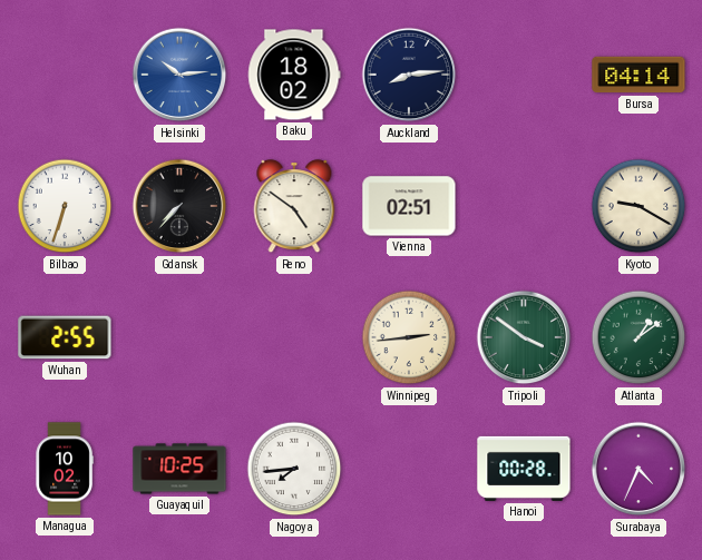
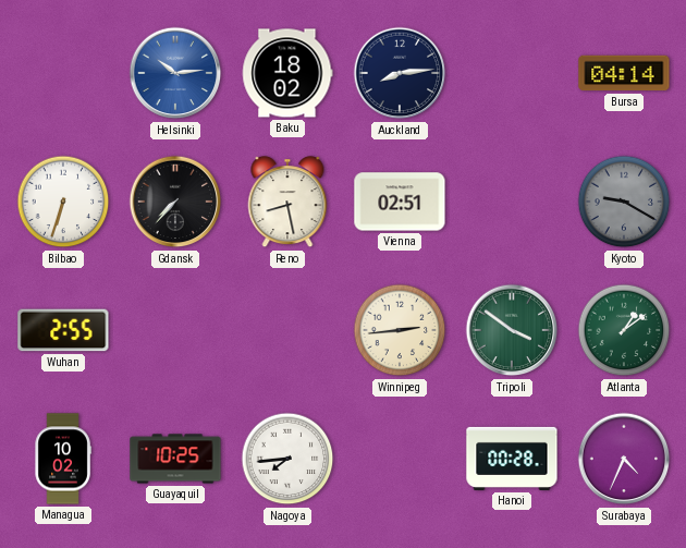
Reno: 4:51 -> 8:28 (287, 203)
Kyoto dial: cream -> grey (624, 202)
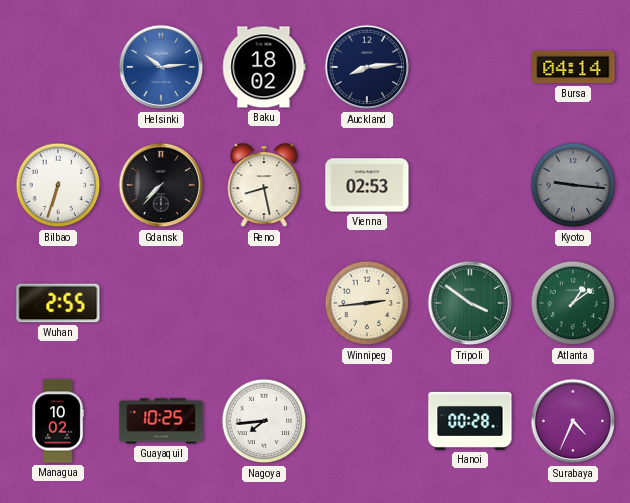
Vienna: 02:51 -> 02:53 (367, 185)
Kyoto: 9:20 -> 9:16 (573, 185)
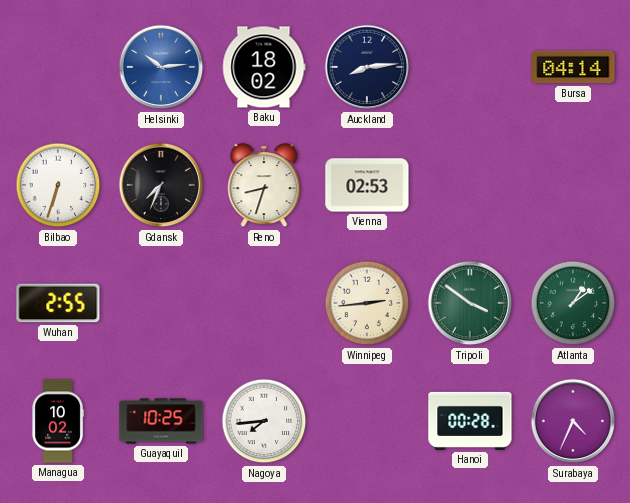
Gdansk: 7:37 -> 7:34 (161, 185)
Reno: 8:28 -> 8:33 (264, 186)
Kyoto: 9:16 -> none (573, 185)
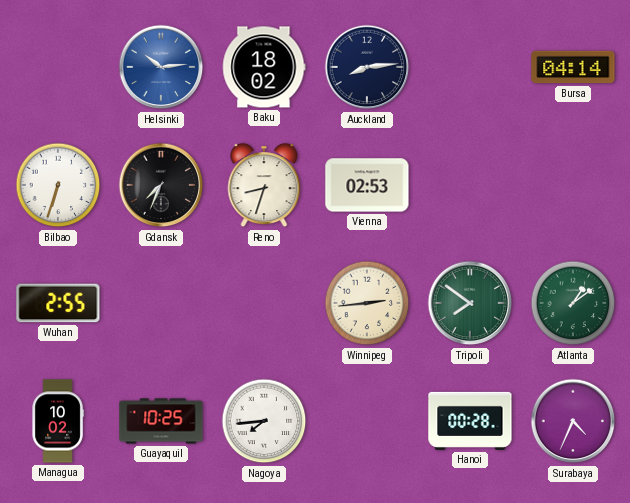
Tripoli: 3:51 -> 7:51 (470, 303)
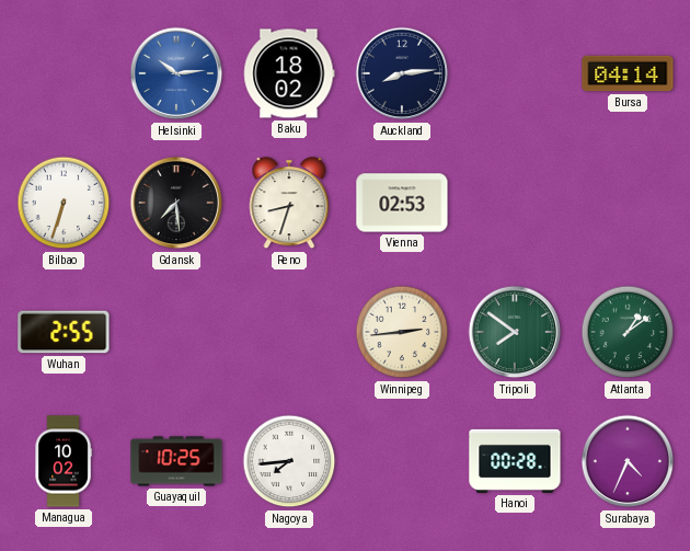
Gdansk: 7:34 -> 7:29 (176, 203)
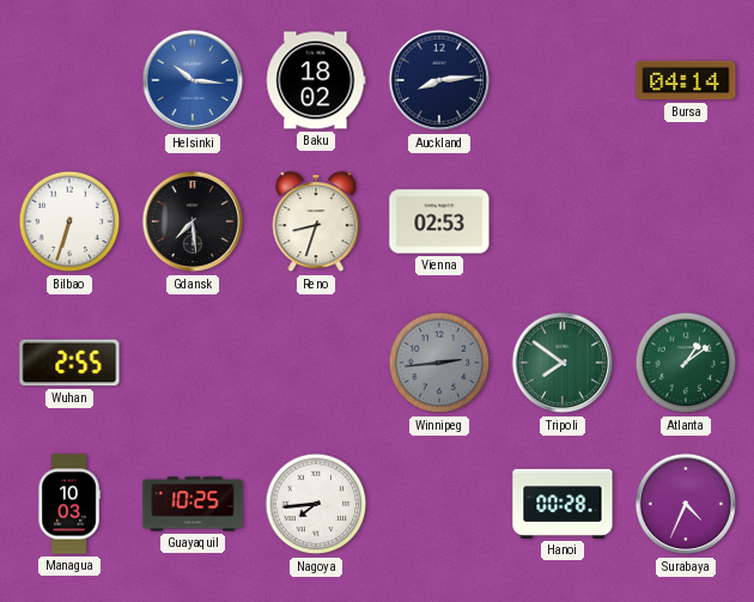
Helsinki: 10:14 -> 10:16 (193, 80)
Winnipeg dial: cream -> grey (439, 363)
Managua: 10:02 -> 10:03 (69, 504)
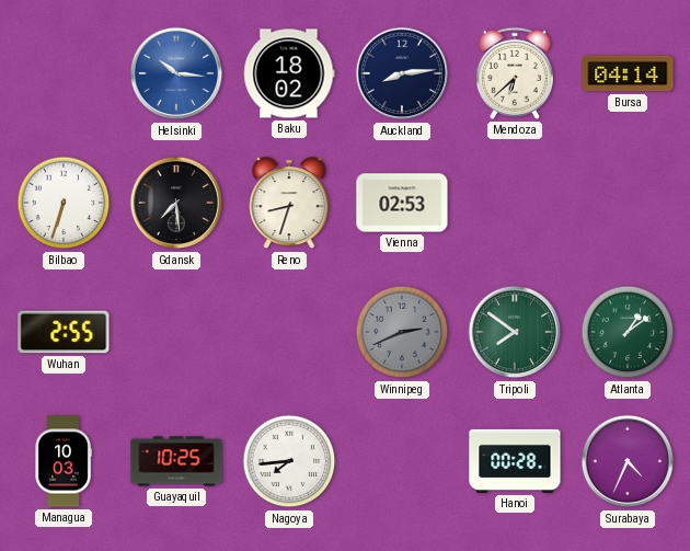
Mendoza: none -> 6:38 (515, 73)
Winnipeg: 2:44 -> 2:41 (402, 332)
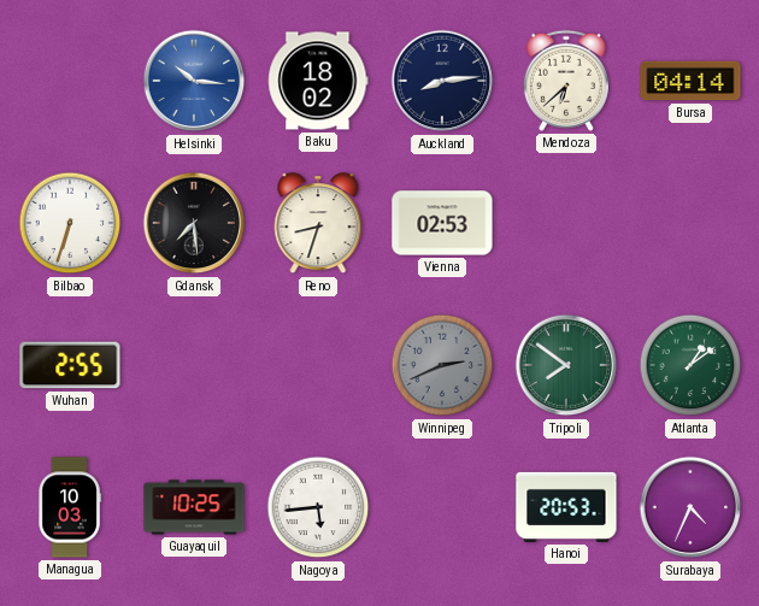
Nagoya: 7:44 -> 5:44 (318, 507)
Hanoi: 00:28 -> 20:53 (566, 507)
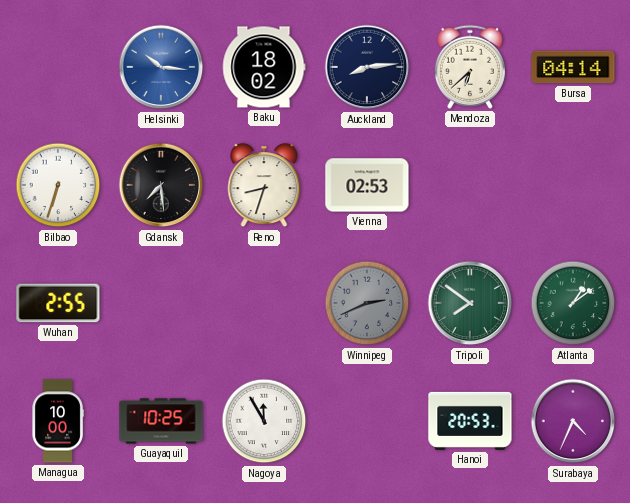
Managua: 10:03 -> 10:00 (58, 421)
Nagoya: 5:44 -> 11:55 (264, 421)
